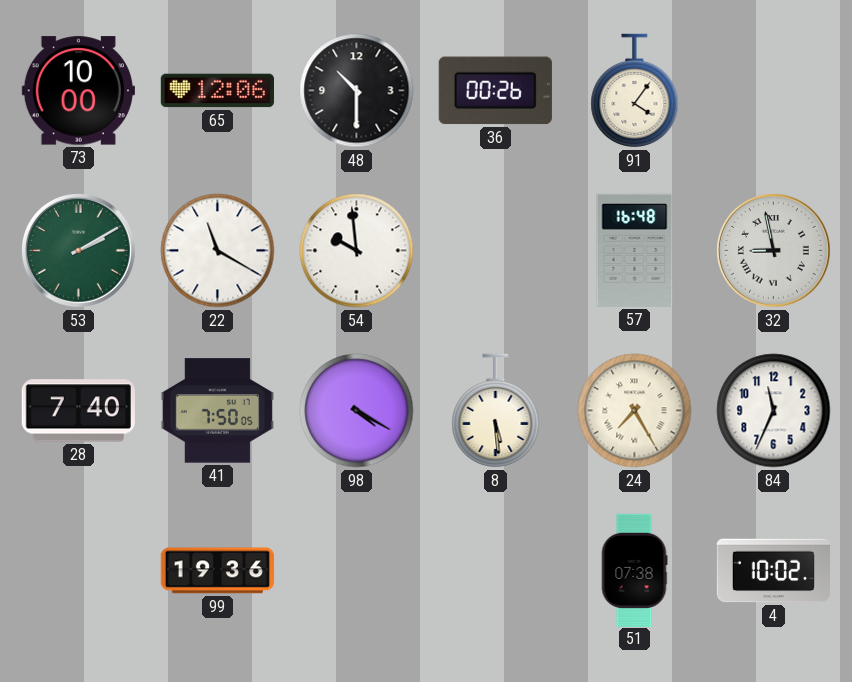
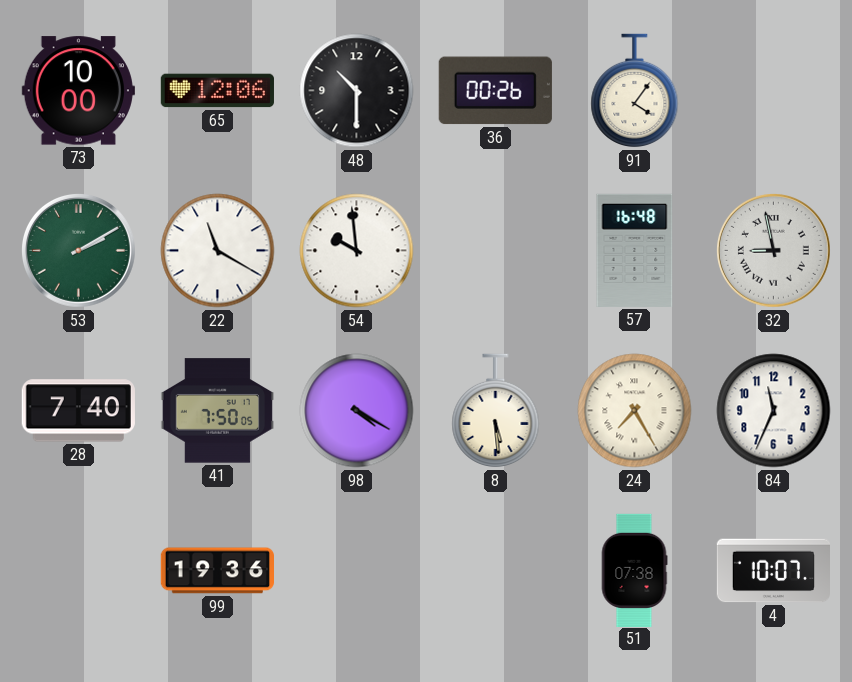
4: 10:02 -> 10:07 (773, 571)
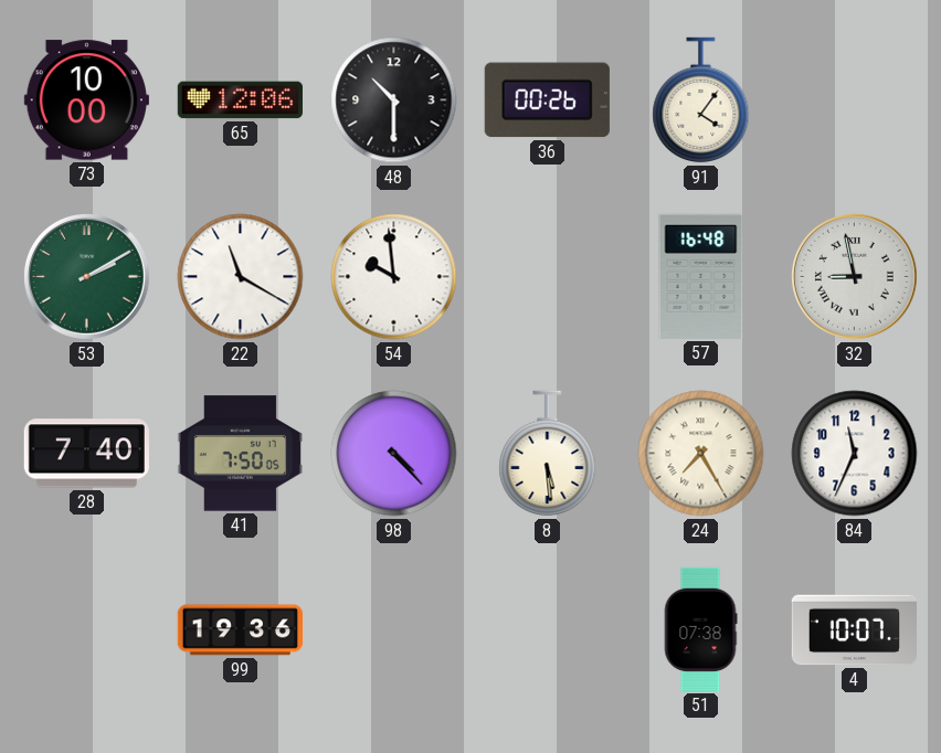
98: 4:20 -> 4:23 (394, 454)
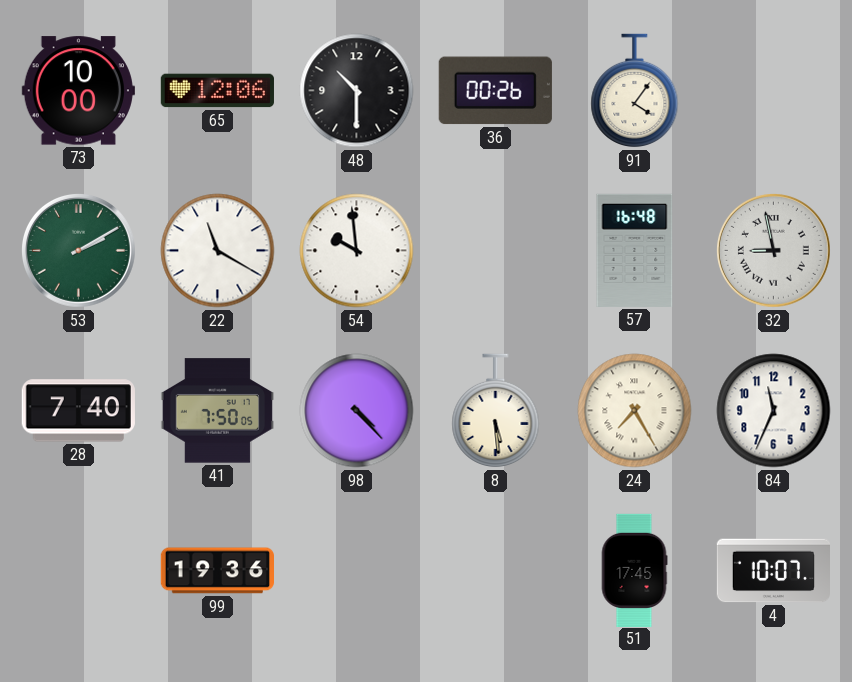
51: 07:38 -> 17:45 (634, 570)
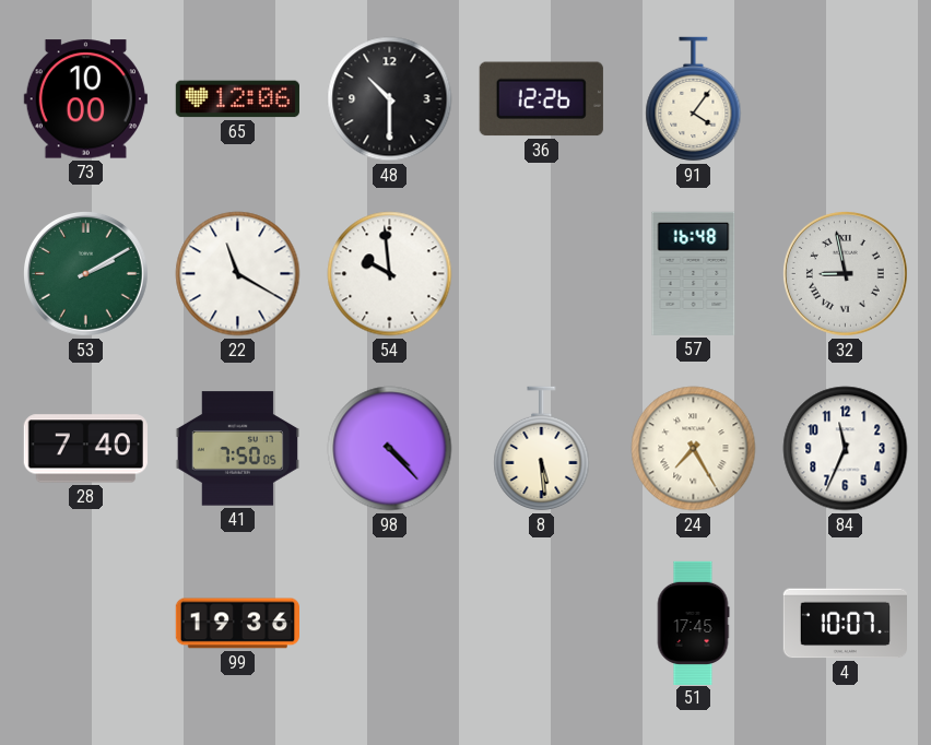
36: 00:26 -> 12:26 (541, 99)
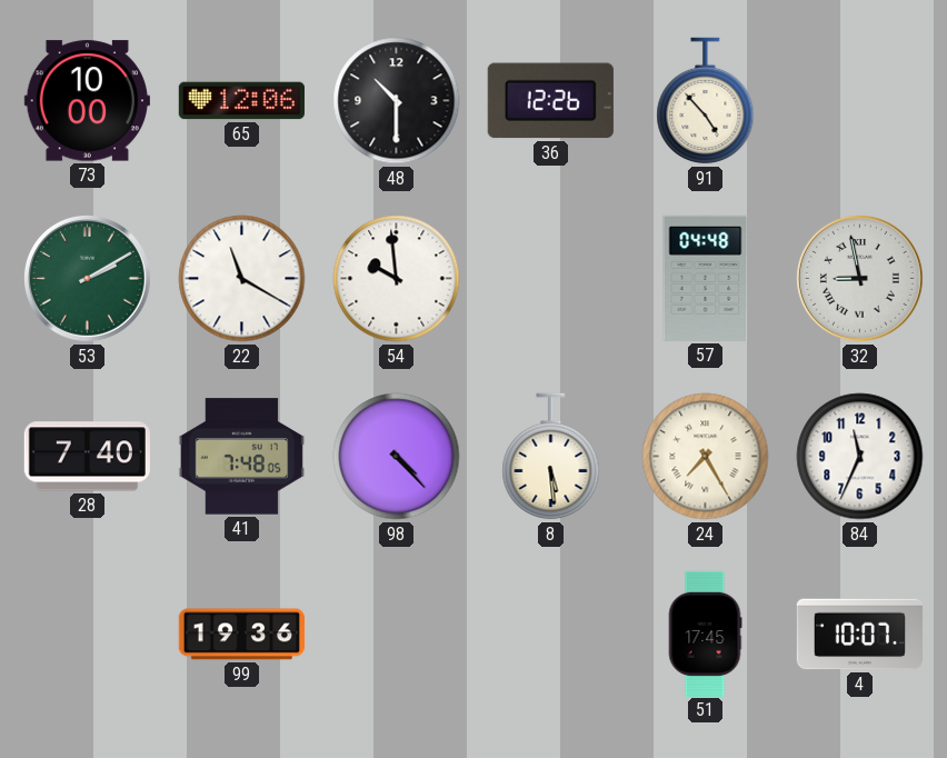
91: 4:06 -> 4:53 (706, 101)
57: 16:48 -> 04:48 (706, 278)
41: 7:50 -> 7:48 (241, 457)
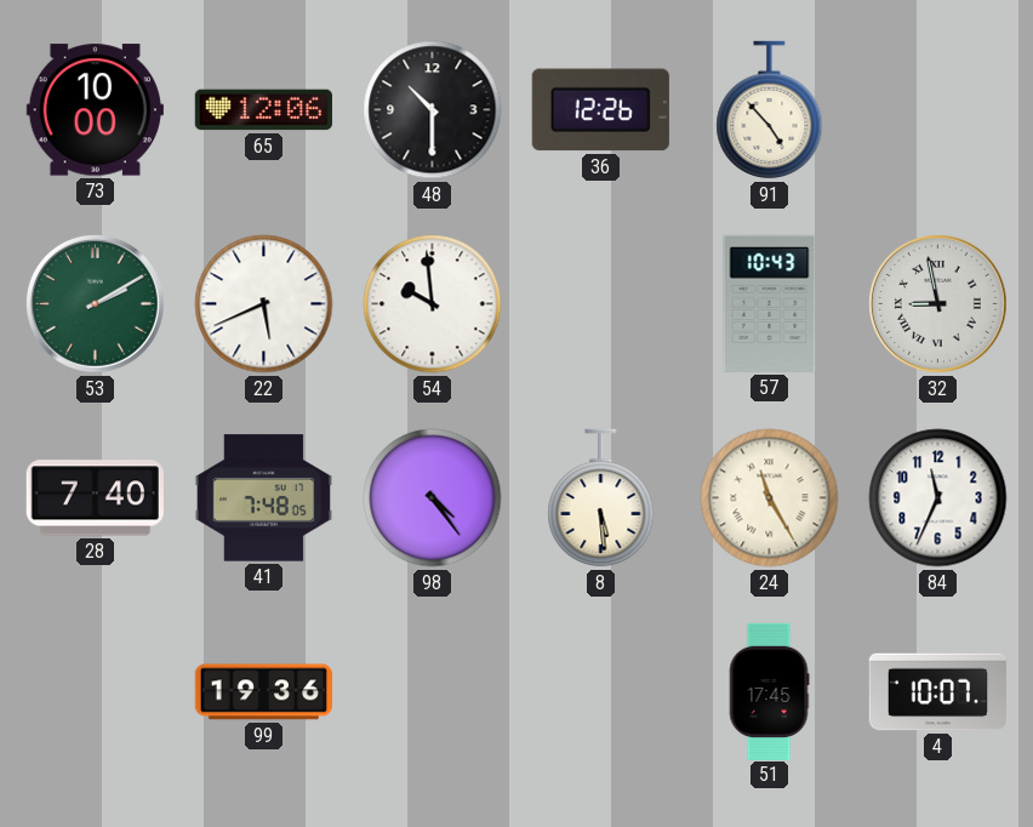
22: 11:20 -> 5:41 (264, 304)
57: 04:48 -> 10:43 (770, 303)
98: 4:23 -> 4:24 (433, 498)
24: 7:25 -> 11:25 (770, 498)
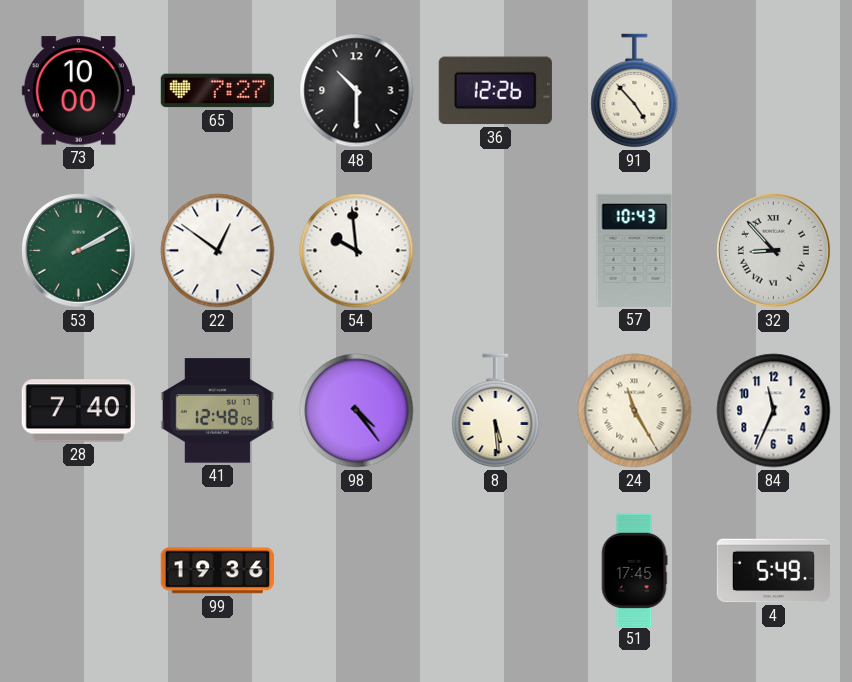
65: 12:06 -> 7:27 (217, 91)
22: 5:41 -> 12:51 (218, 251)
32: 8:58 -> 8:53 (773, 250)
41: 7:48 -> 12:48 (217, 411)
4: 10:07 -> 5:49 (773, 571)
